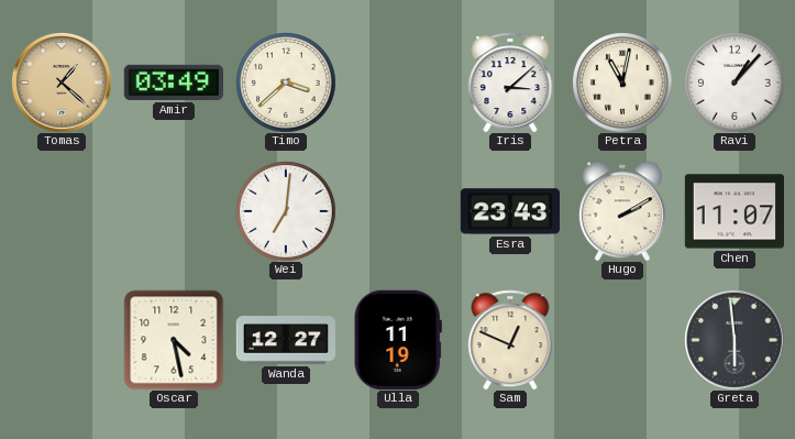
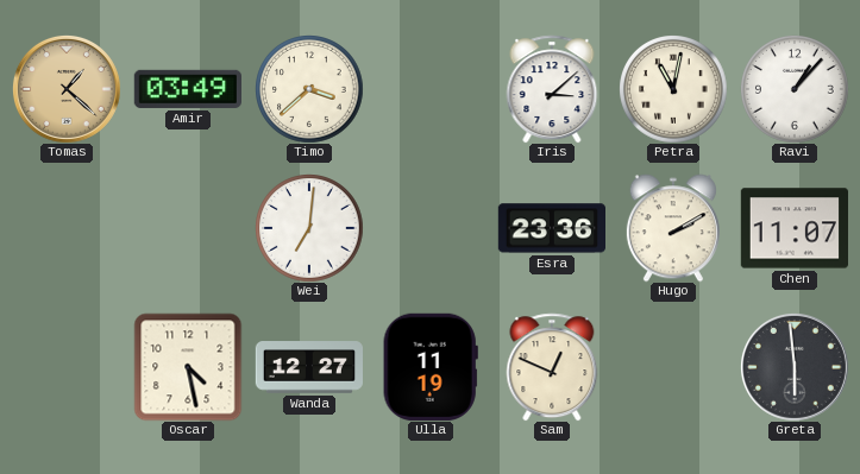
Esra: 23:43 -> 23:36 (551, 228)
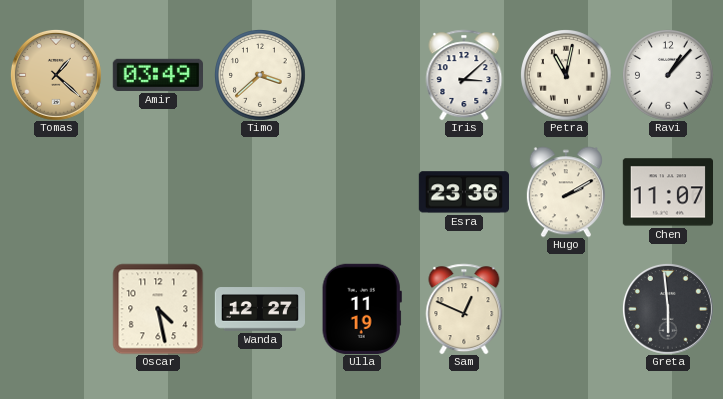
Wei: 7:01 -> none (309, 228)
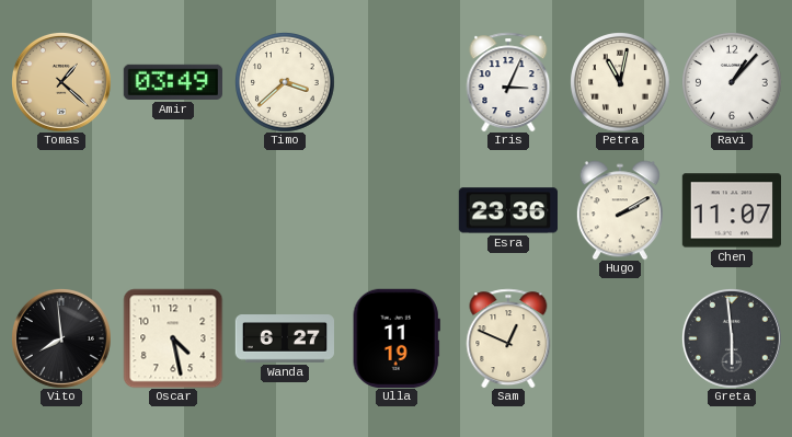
Iris: 3:08 -> 3:04 (508, 82)
Vito: none -> 7:59 (61, 338)
Wanda: 12:27 -> 6:27 (284, 338)
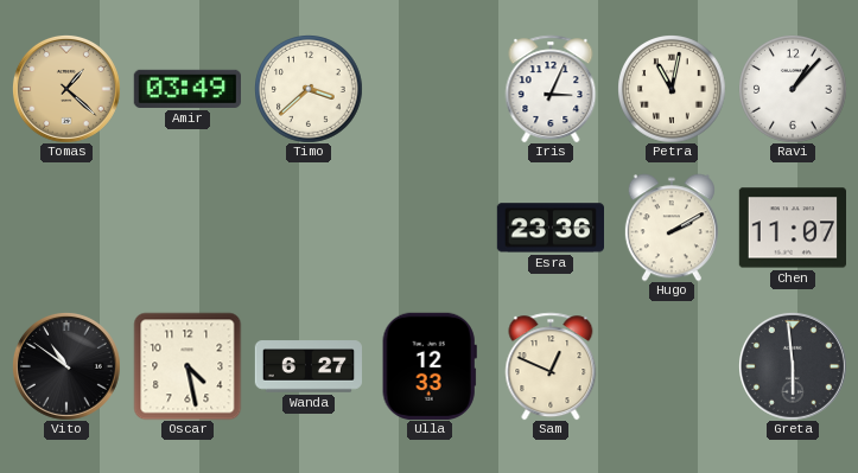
Vito: 7:59 -> 10:51 (66, 366)
Ulla: 11:19 -> 12:33 (430, 366)
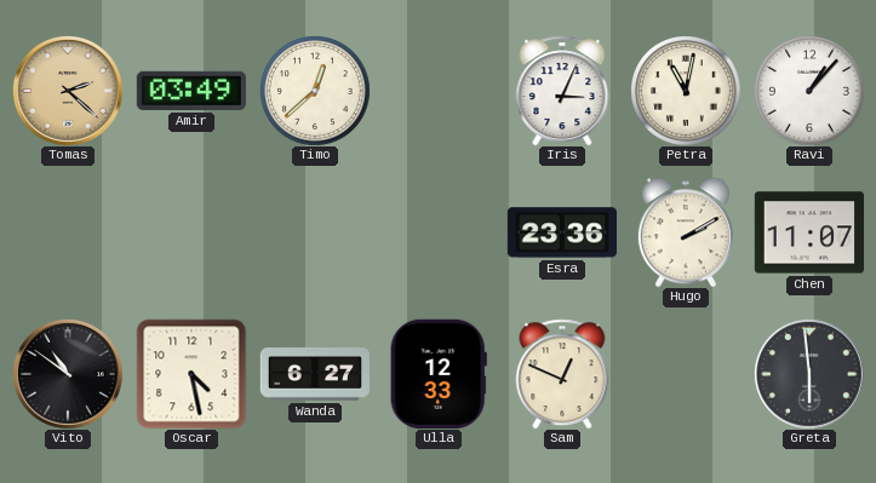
Tomas: 1:22 -> 2:22 (68, 91)
Timo: 3:38 -> 12:38 (315, 91)
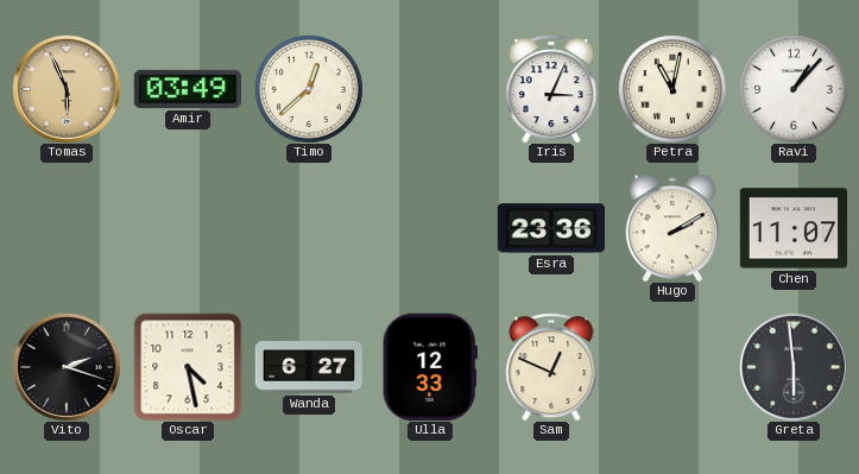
Tomas: 2:22 -> 5:56 (67, 89)
Vito: 10:51 -> 2:18 (67, 367)
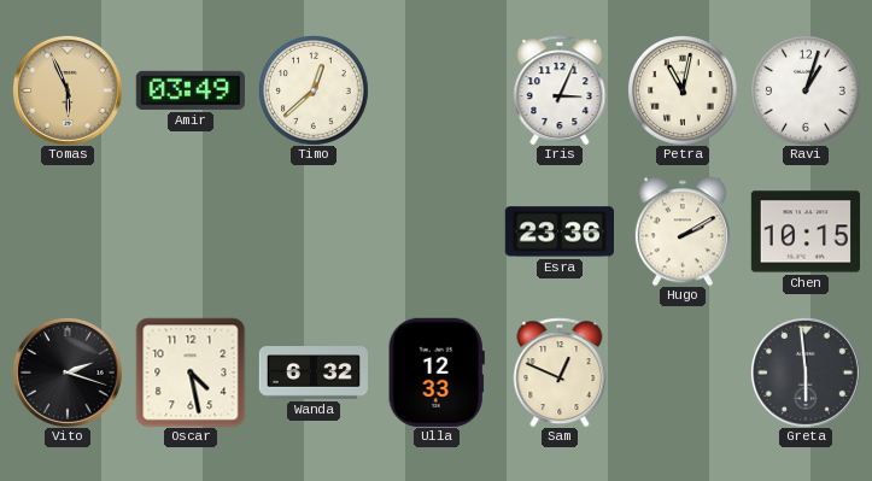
Ravi: 1:07 -> 1:03 (806, 90)
Chen: 11:07 -> 10:15 (804, 231)
Wanda: 6:27 -> 6:32 (312, 373)
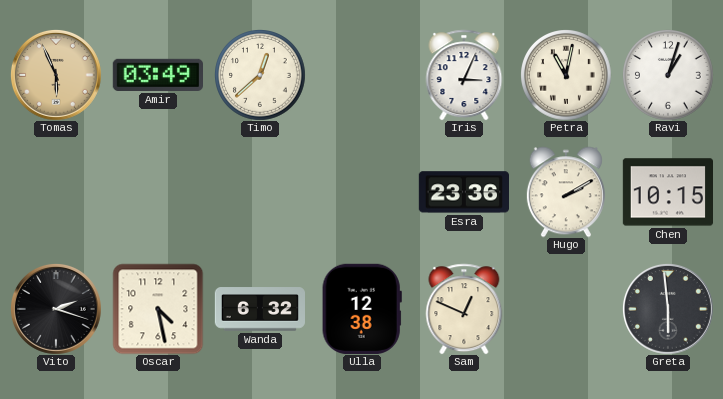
Ulla: 12:33 -> 12:38 (362, 309)
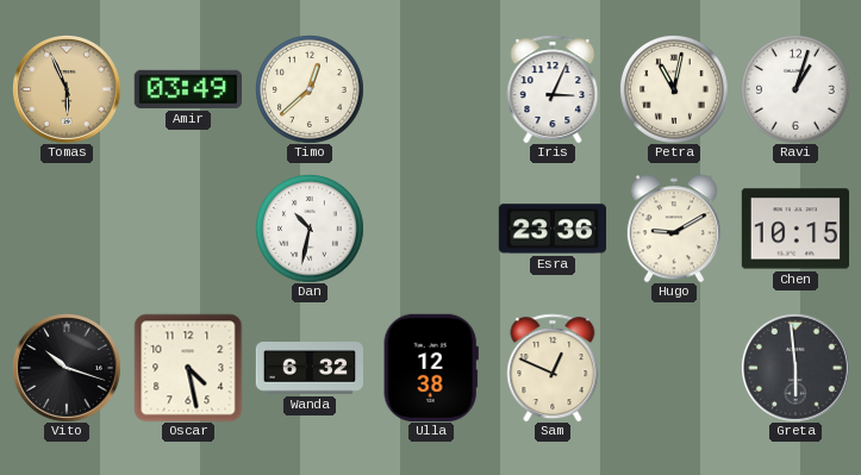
Dan: none -> 10:32 (310, 229)
Hugo: 2:10 -> 9:10 (674, 229)
Vito: 2:18 -> 10:18 (67, 368)
